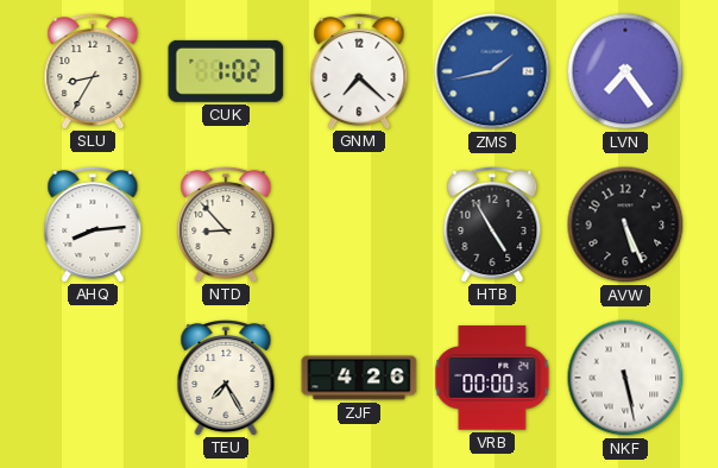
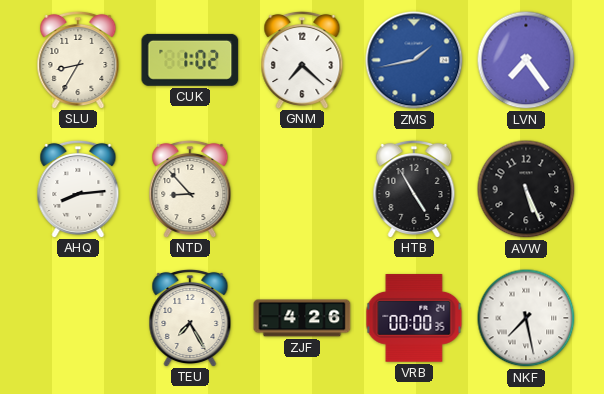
NKF: 5:28 -> 7:28 (526, 318)
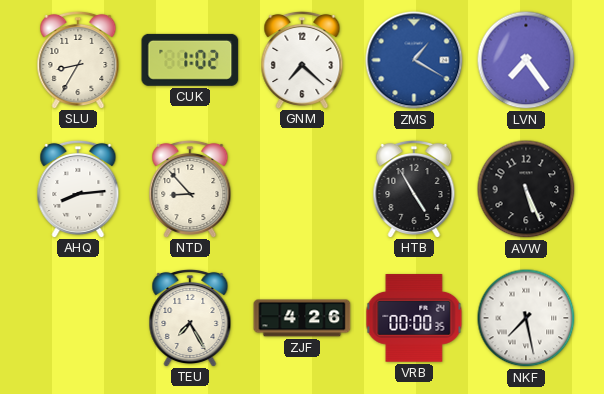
ZMS: 1:43 -> 1:20 (414, 60)
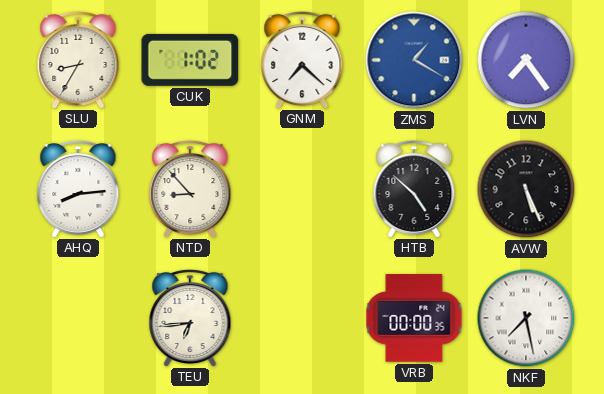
HTB: 4:55 -> 4:52 (414, 188)
TEU: 7:25 -> 6:44 (190, 317)
ZJF: 4:26 -> none (302, 318)
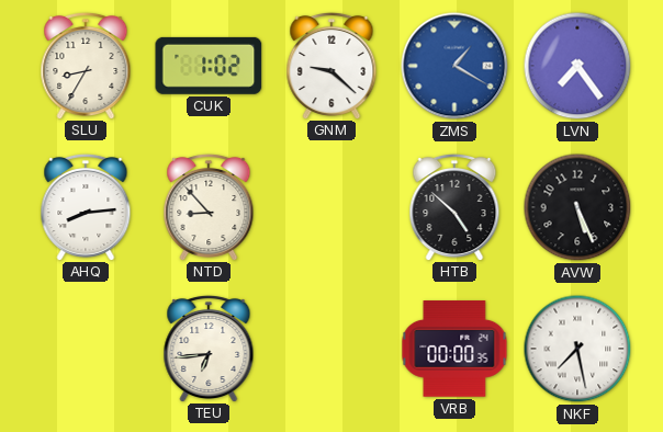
GNM: 7:22 -> 9:22 (332, 65)
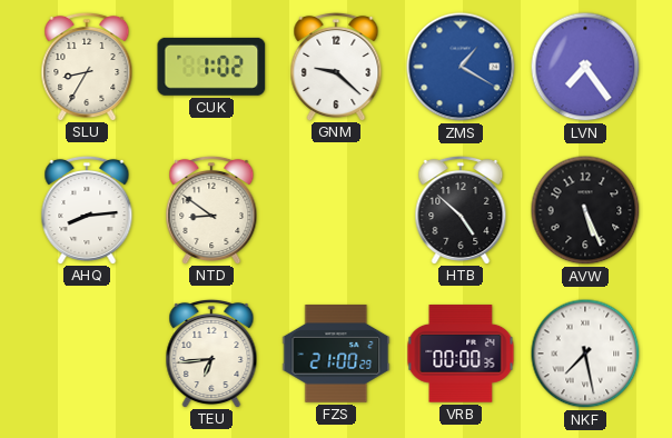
NTD: 8:53 -> 8:51 (211, 209)
FZS: none -> 21:00 (336, 354)
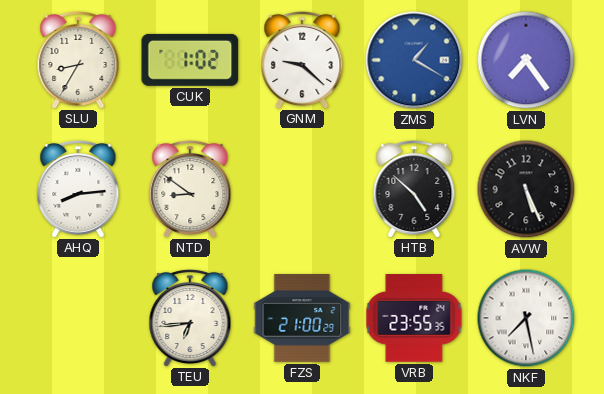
VRB: 00:00 -> 23:55 (414, 318)
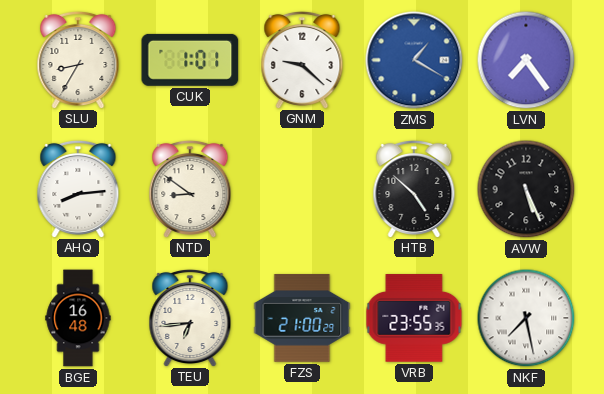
CUK: 1:02 -> 1:01 (190, 60)
BGE: none -> 16:48 (78, 318)
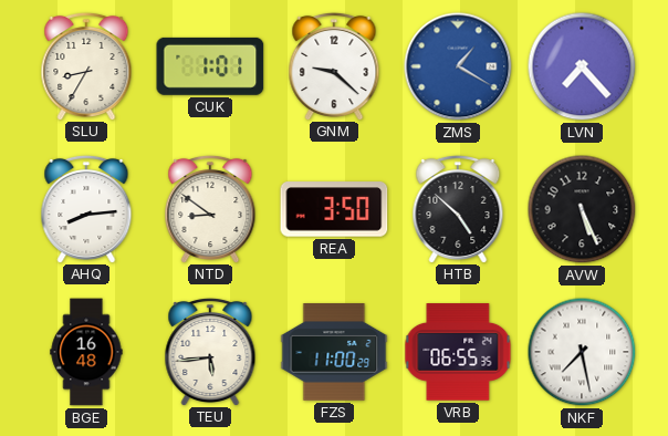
LVN: 7:24 -> 7:23 (582, 66)
REA: none -> 3:50 (334, 209)
TEU: 6:44 -> 5:44 (210, 351)
FZS: 21:00 -> 11:00 (334, 352)
VRB: 23:55 -> 06:55 (458, 352)
